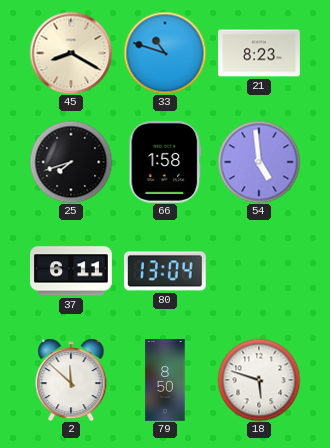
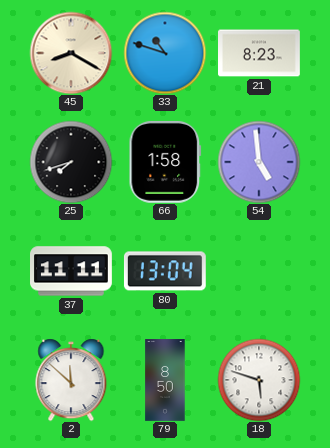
37: 6:11 -> 11:11 (72, 271)
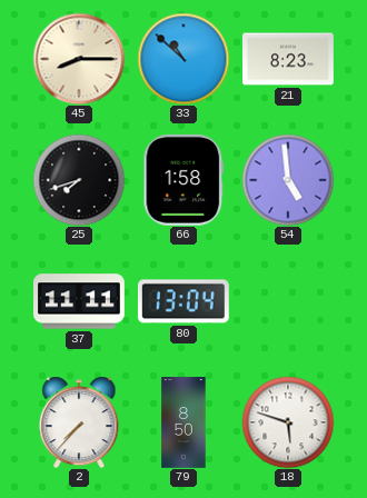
45: 8:20 -> 8:15 (79, 59)
33: 10:48 -> 10:52 (183, 59)
2: 11:52 -> 7:37 (79, 422)
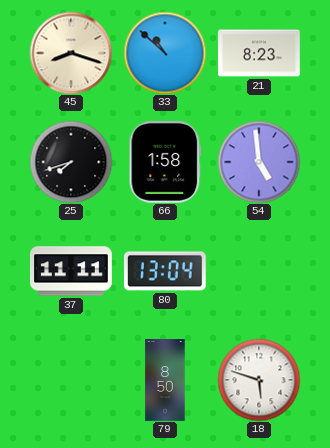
45: 8:15 -> 8:18 (71, 53)
2: 7:37 -> none (79, 422)
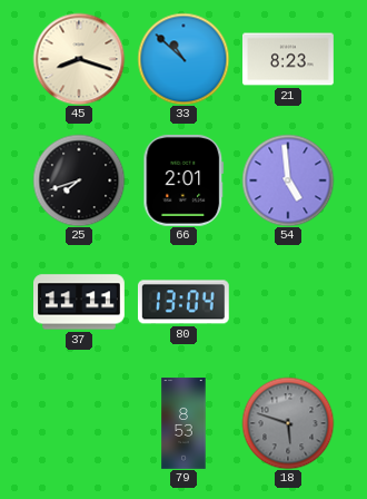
66: 1:58 -> 2:01 (183, 180)
79: 8:50 -> 8:53 (183, 423)
18 dial: white -> grey (288, 423)
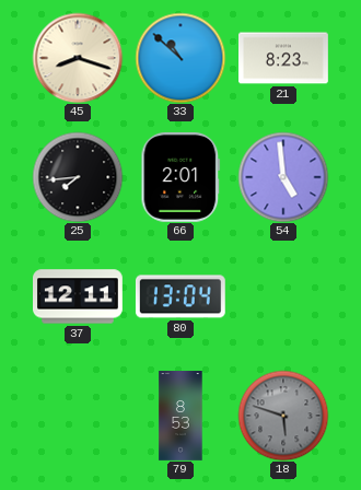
25: 7:42 -> 7:44 (78, 177)
37: 11:11 -> 12:11 (79, 296)
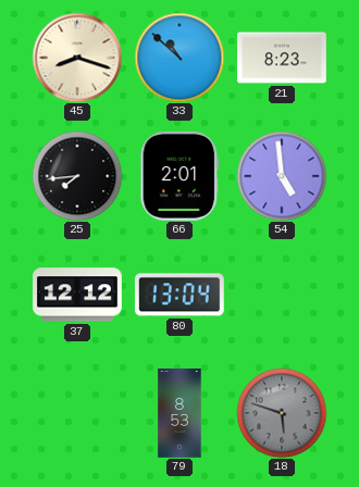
37: 12:11 -> 12:12 (78, 295)
